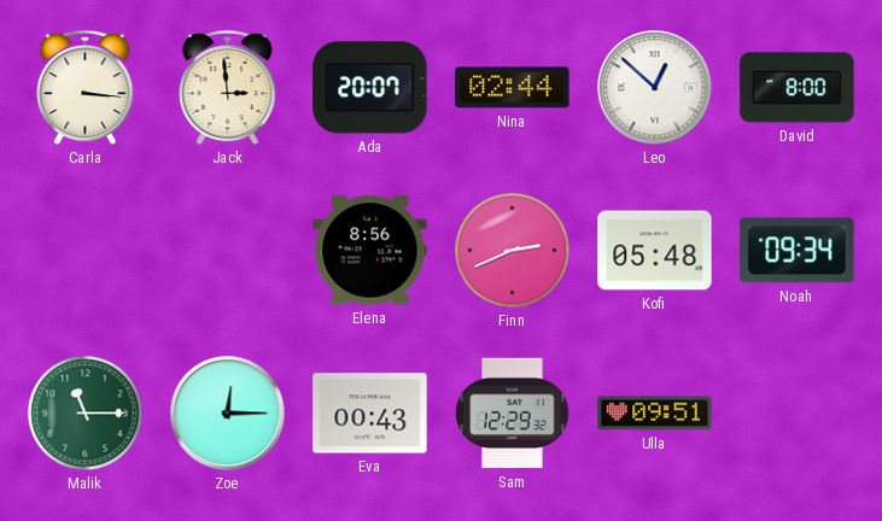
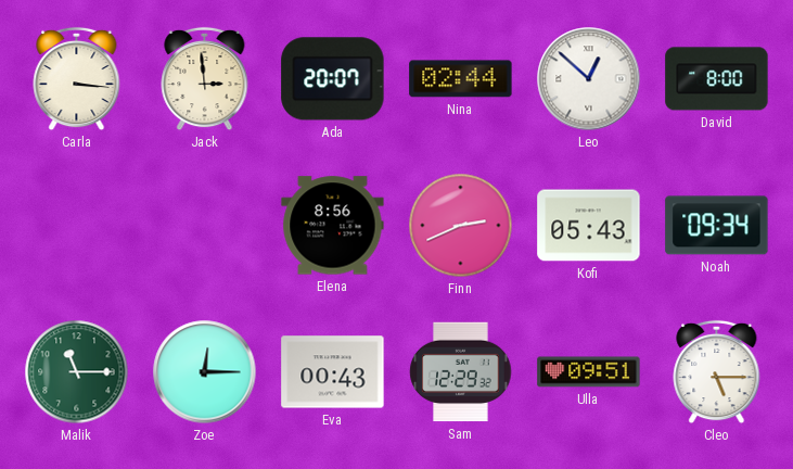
Kofi: 05:48 -> 05:43 (589, 226)
Cleo: none -> 5:15 (717, 372)
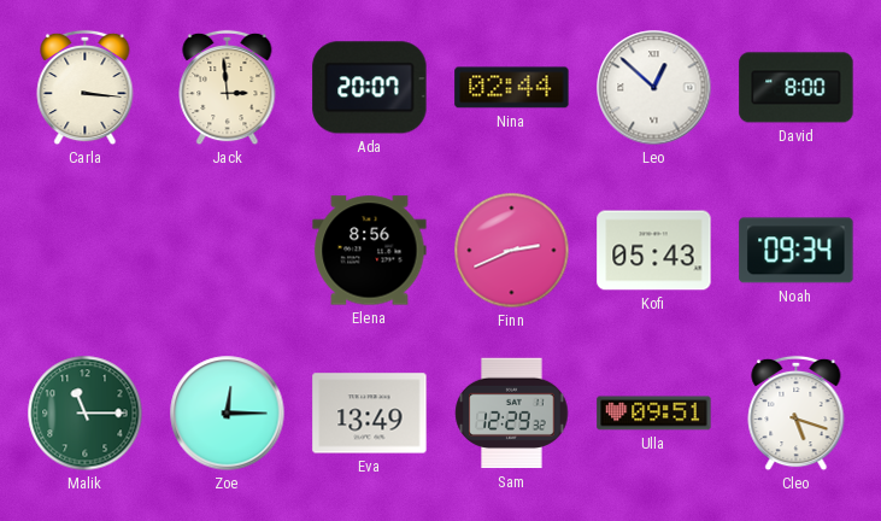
Eva: 00:43 -> 13:49 (370, 414)
Cleo: 5:15 -> 5:18 (797, 414)
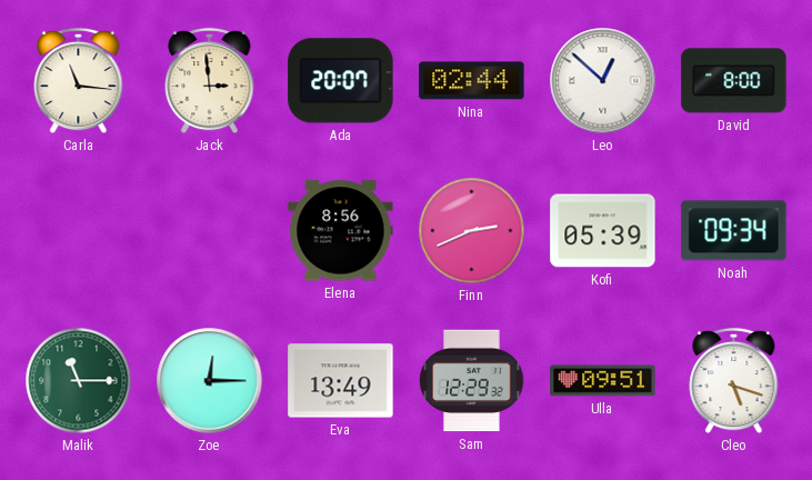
Carla: 3:16 -> 11:16 (79, 81)
Kofi: 05:43 -> 05:39 (603, 231)
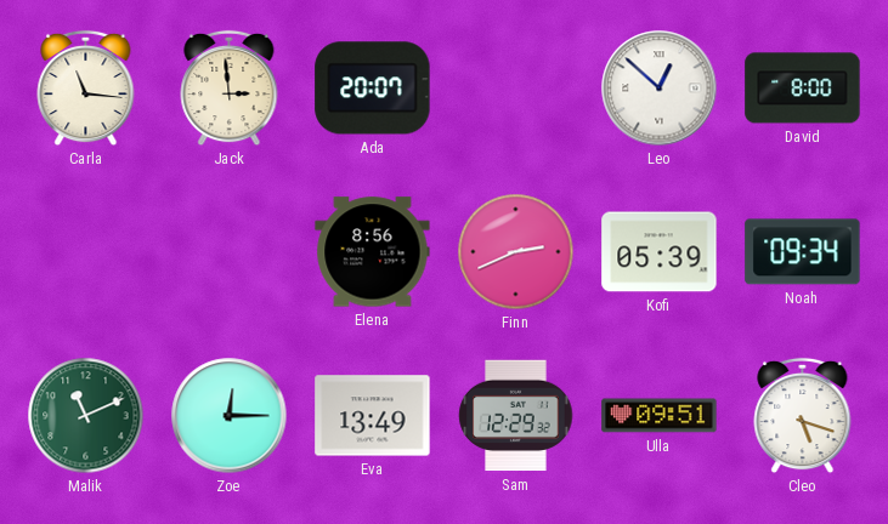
Nina: 02:44 -> none (472, 81)
Malik: 11:15 -> 11:11 (86, 416)
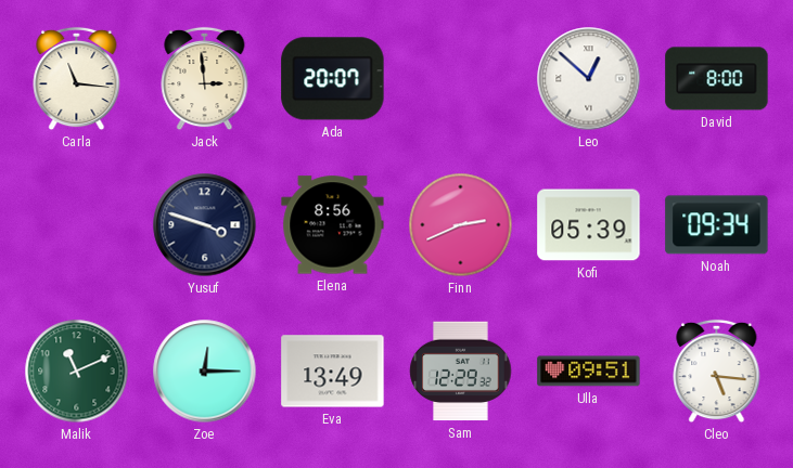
Yusuf: none -> 3:48 (205, 225)
Cleo: 5:18 -> 5:16 (717, 372)
